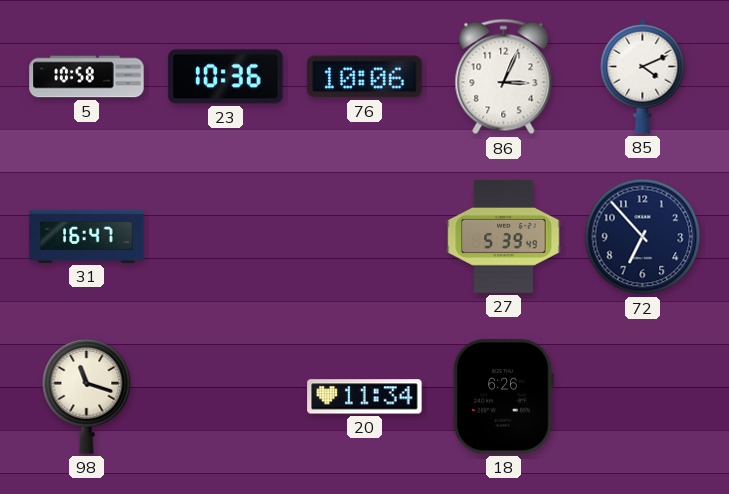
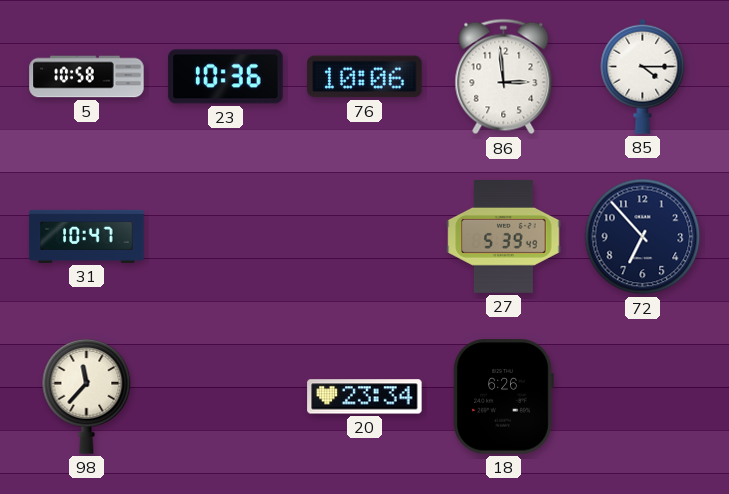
86: 3:04 -> 2:59 (504, 77)
85: 4:11 -> 4:15 (643, 76)
31: 16:47 -> 10:47 (87, 236)
98: 11:18 -> 11:37 (87, 396)
20: 11:34 -> 23:34 (365, 397)
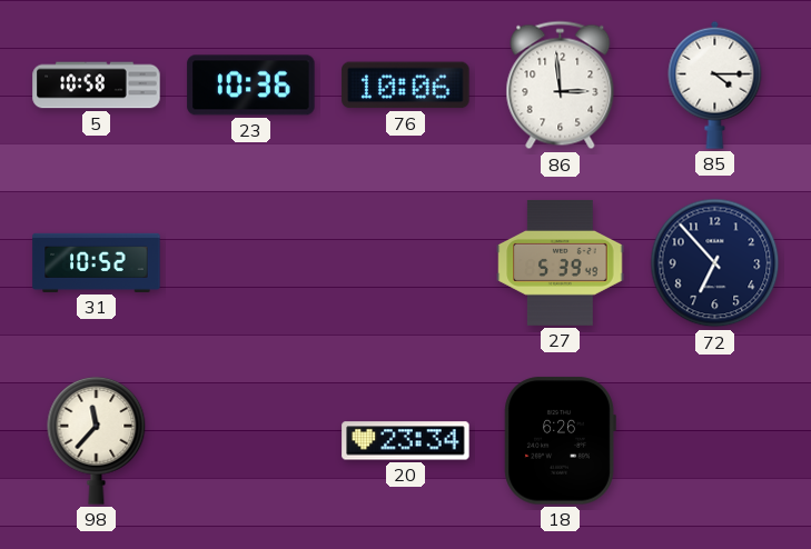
31: 10:47 -> 10:52 (97, 262)
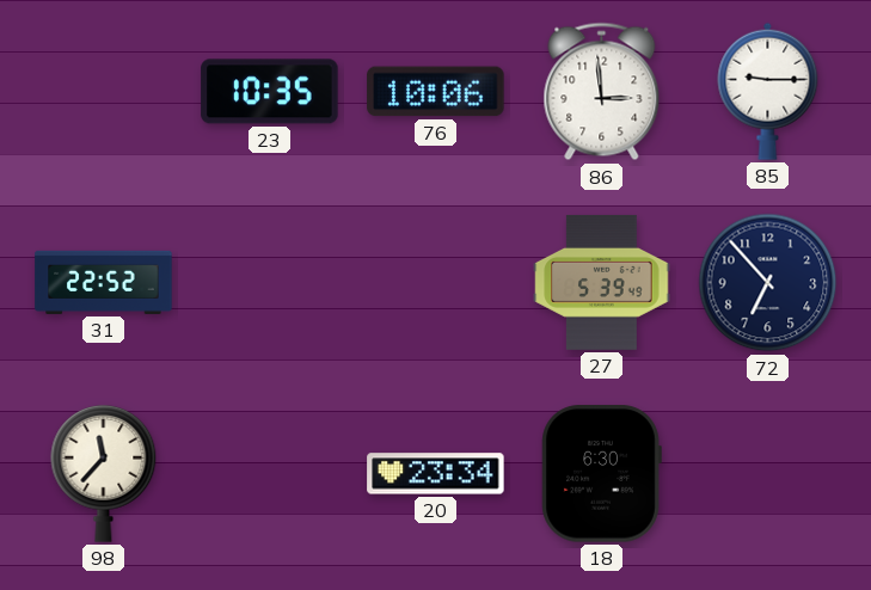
5: 10:58 -> none (97, 86)
23: 10:36 -> 10:35 (270, 92)
85: 4:15 -> 9:15 (768, 91)
31: 10:52 -> 22:52 (104, 282)
18: 6:26 -> 6:30 (601, 474)
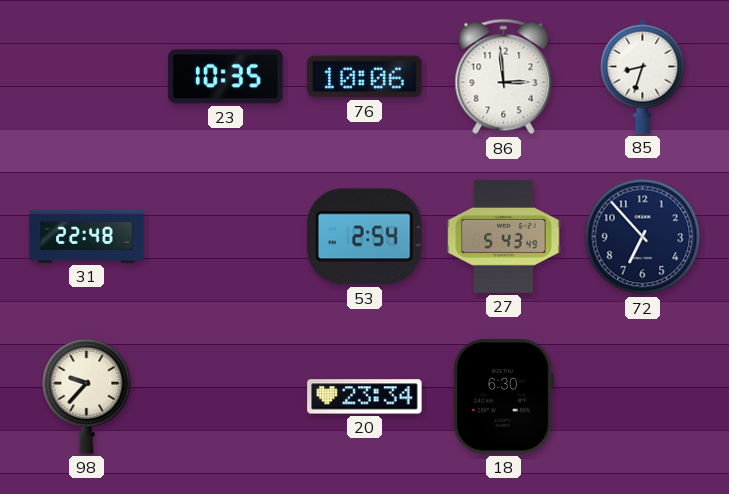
85: 9:15 -> 8:33 (643, 76)
31: 22:52 -> 22:48 (87, 236)
53: none -> 2:54 (365, 237)
27: 5:39 -> 5:43 (504, 236)
98: 11:37 -> 9:37 (87, 396)
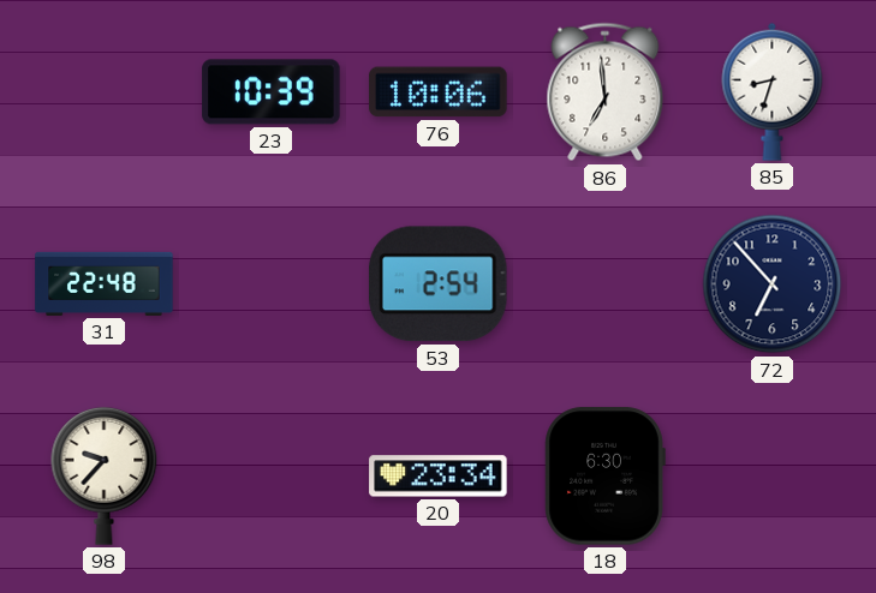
23: 10:35 -> 10:39 (272, 92)
86: 2:59 -> 6:59 (606, 92)
27: 5:43 -> none (504, 236)
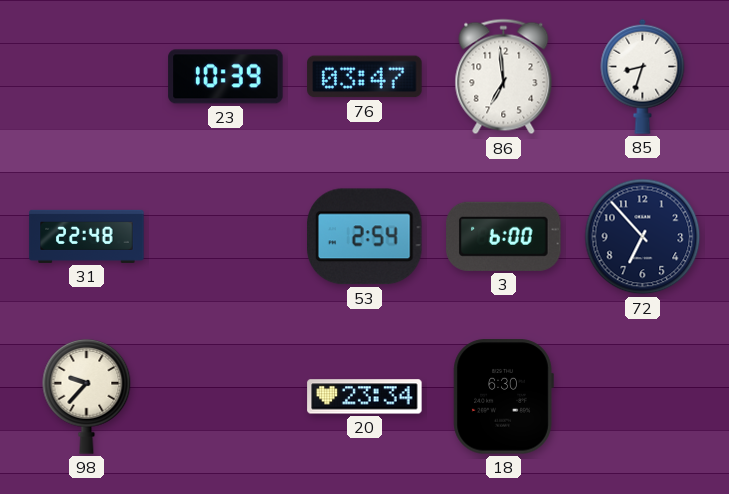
76: 10:06 -> 03:47 (365, 77)
3: none -> 6:00 (504, 236)
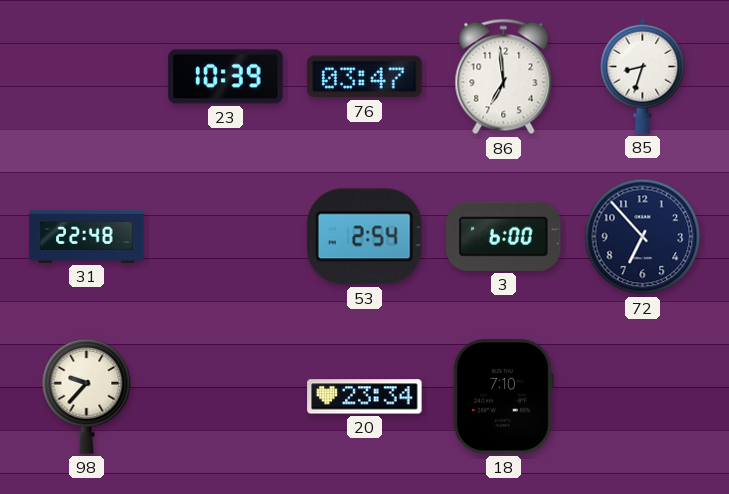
18: 6:30 -> 7:10 (503, 397)
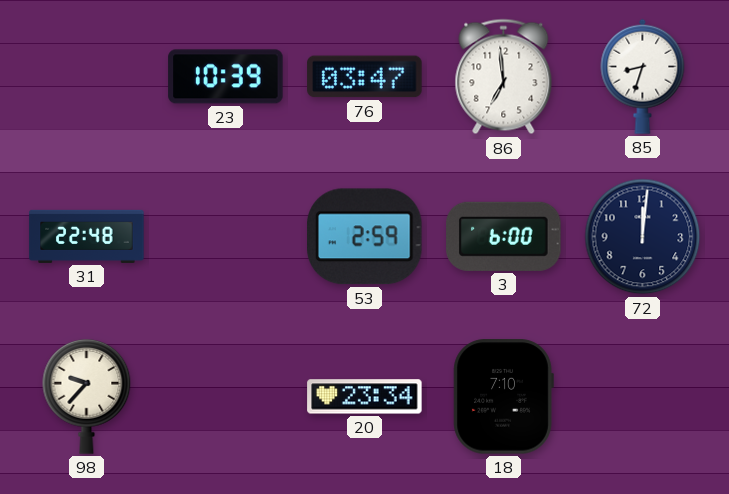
53: 2:54 -> 2:59 (365, 237)
72: 6:53 -> 12:01 (643, 237)
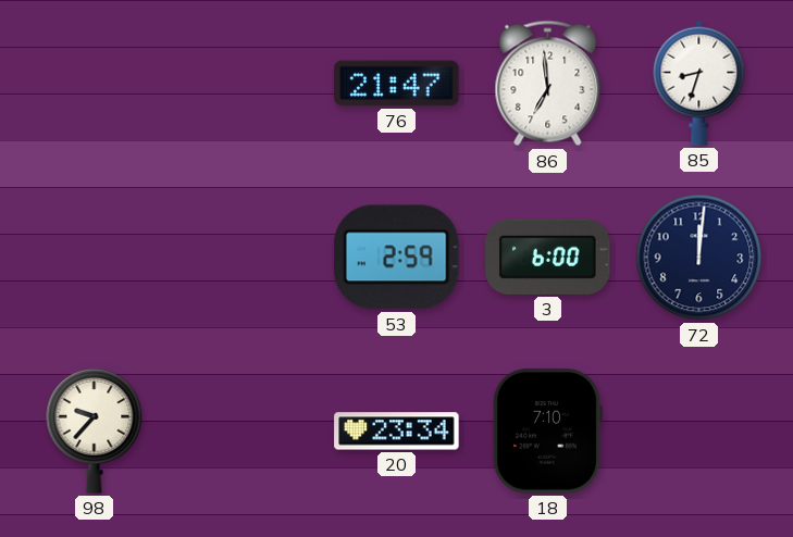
23: 10:39 -> none (226, 77)
76: 03:47 -> 21:47 (397, 84)
31: 22:48 -> none (87, 236)
